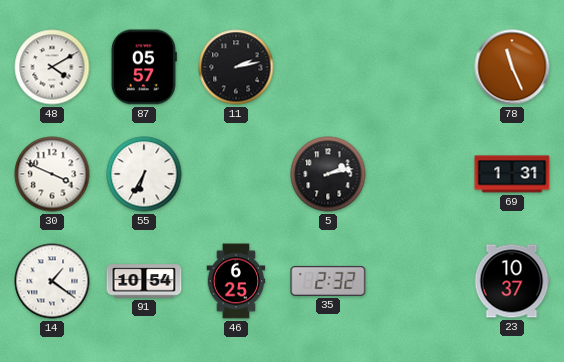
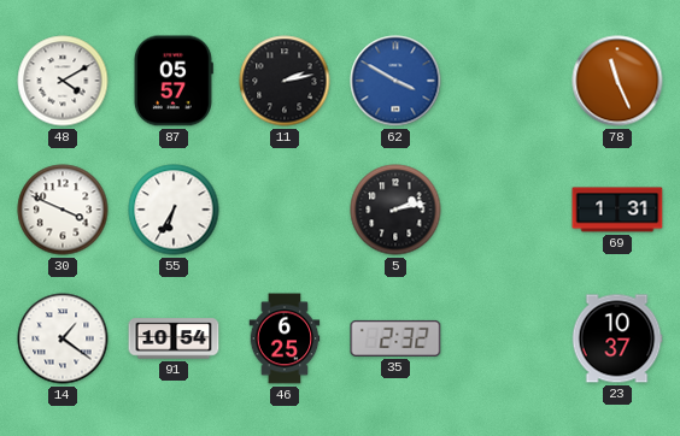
62: none -> 3:50 (395, 81)
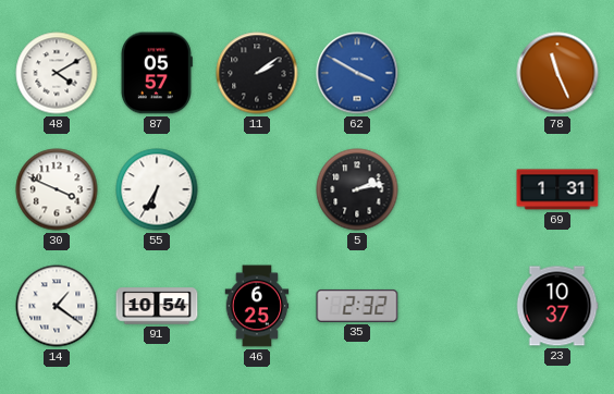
11: 2:13 -> 2:09 (257, 73)
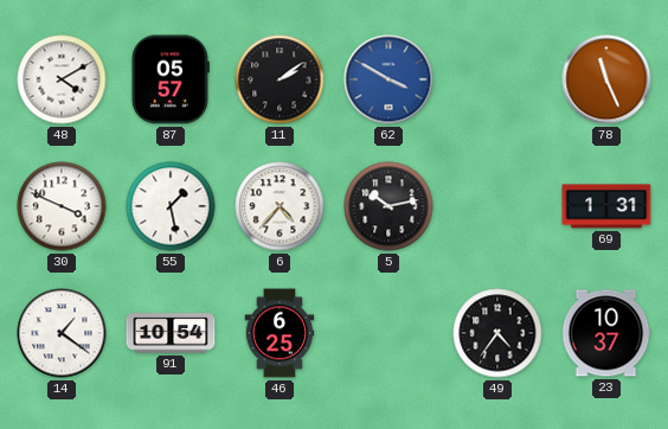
55: 6:35 -> 1:28 (171, 206)
6: none -> 4:37 (280, 206)
5: 2:13 -> 10:13 (388, 206)
35: 2:32 -> none (357, 306)
49: none -> 4:36 (497, 333)
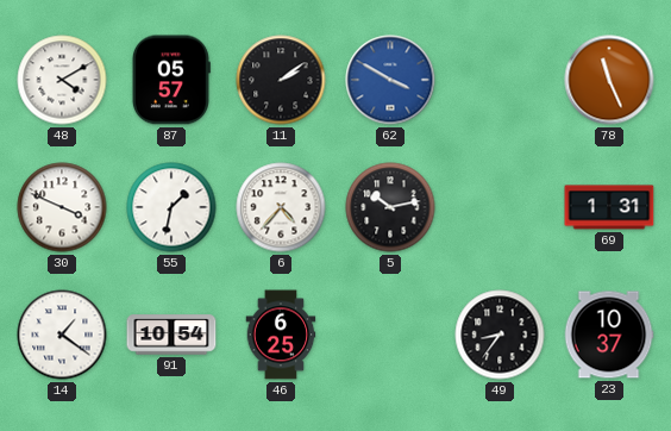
55: 1:28 -> 1:32 (171, 207)
49: 4:36 -> 8:36 (500, 335)
